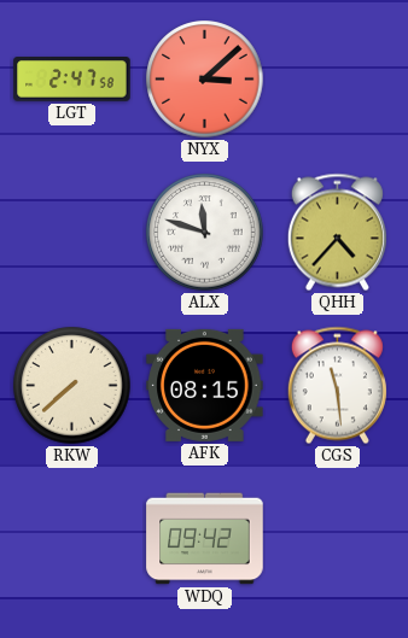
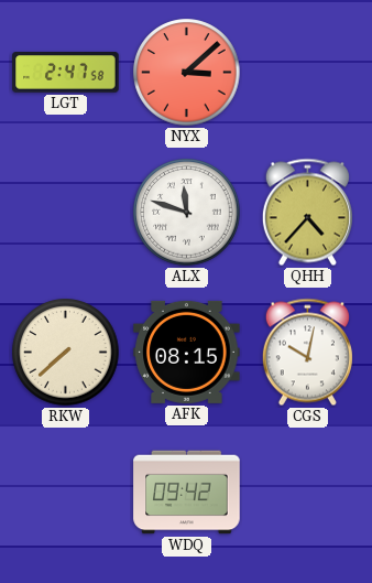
CGS: 11:29 -> 10:02 (307, 353)
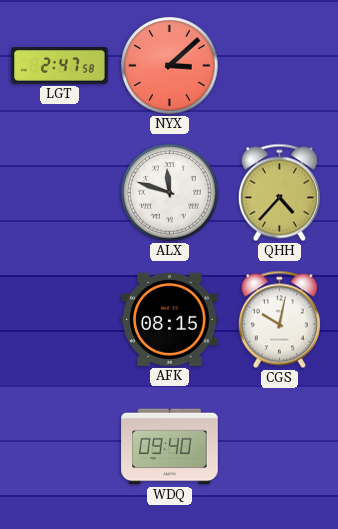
RKW: 7:38 -> none (66, 353)
WDQ: 09:42 -> 09:40 (170, 447)
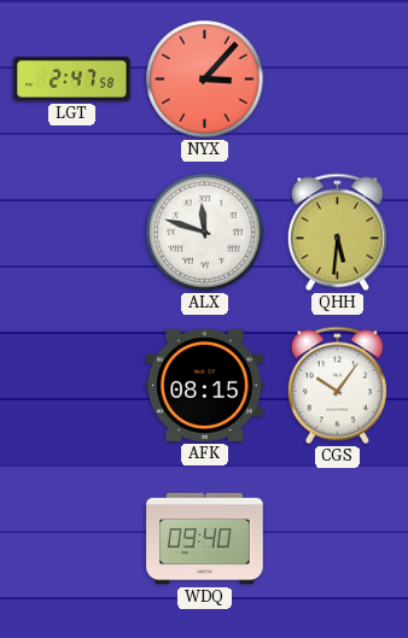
NYX: 3:08 -> 3:07 (205, 80)
QHH: 4:37 -> 5:31 (337, 233)
CGS: 10:02 -> 10:06 (337, 386)
